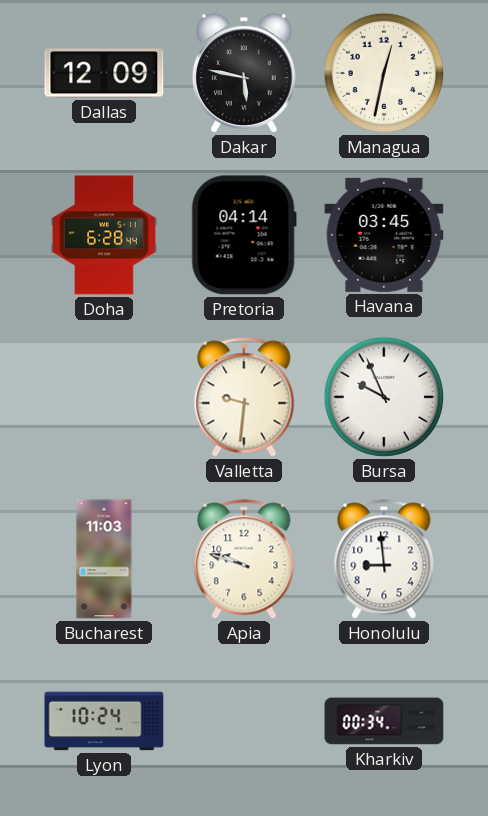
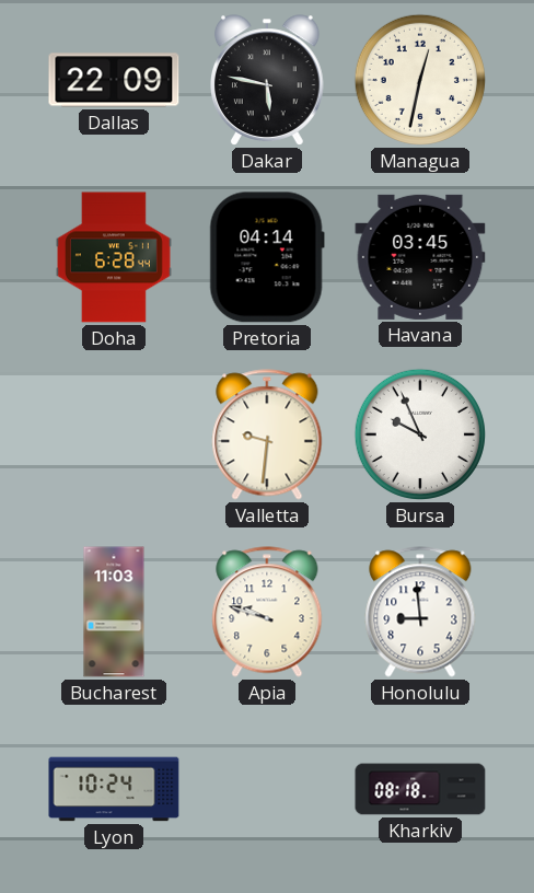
Dallas: 12:09 -> 22:09 (114, 80)
Kharkiv: 00:34 -> 08:18 (420, 789)
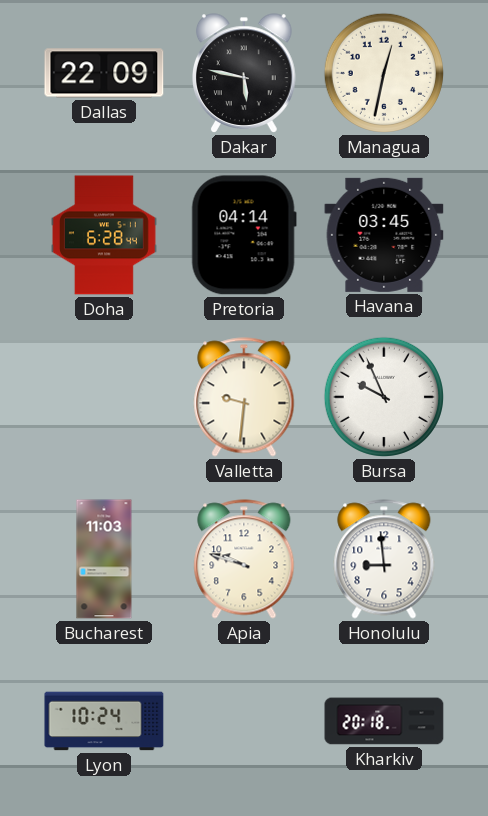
Kharkiv: 08:18 -> 20:18 (384, 721)
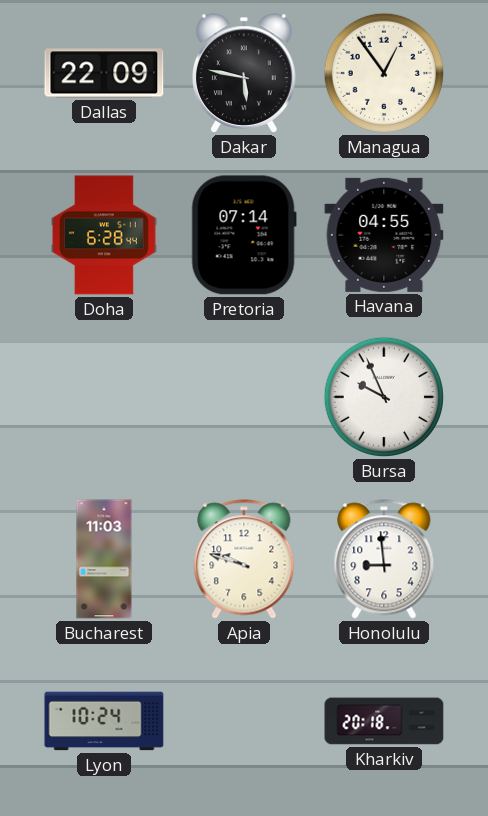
Managua: 12:32 -> 12:54 (384, 73)
Pretoria: 04:14 -> 07:14 (244, 235)
Havana: 03:45 -> 04:55 (384, 235)
Valletta: 9:31 -> none (244, 397)
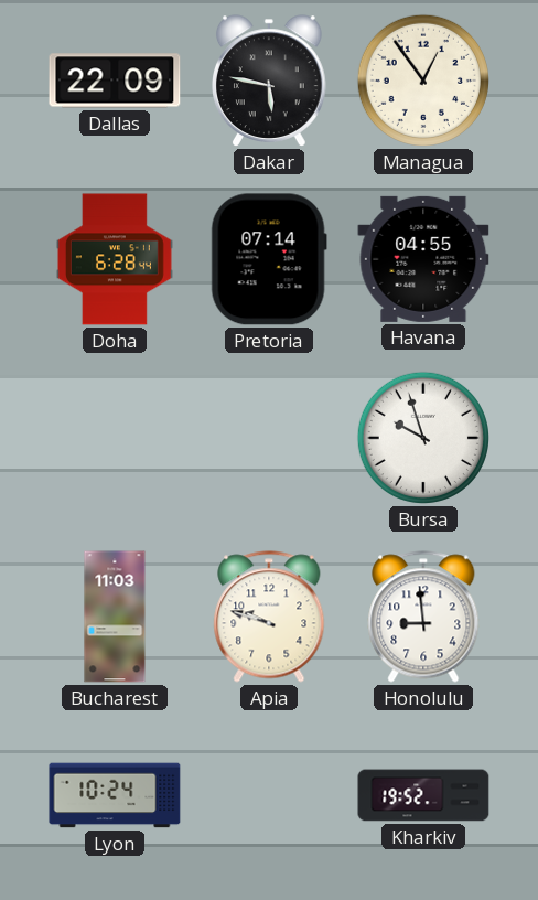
Bursa: 9:56 -> 9:57 (423, 438)
Kharkiv: 20:18 -> 19:52 (423, 795)
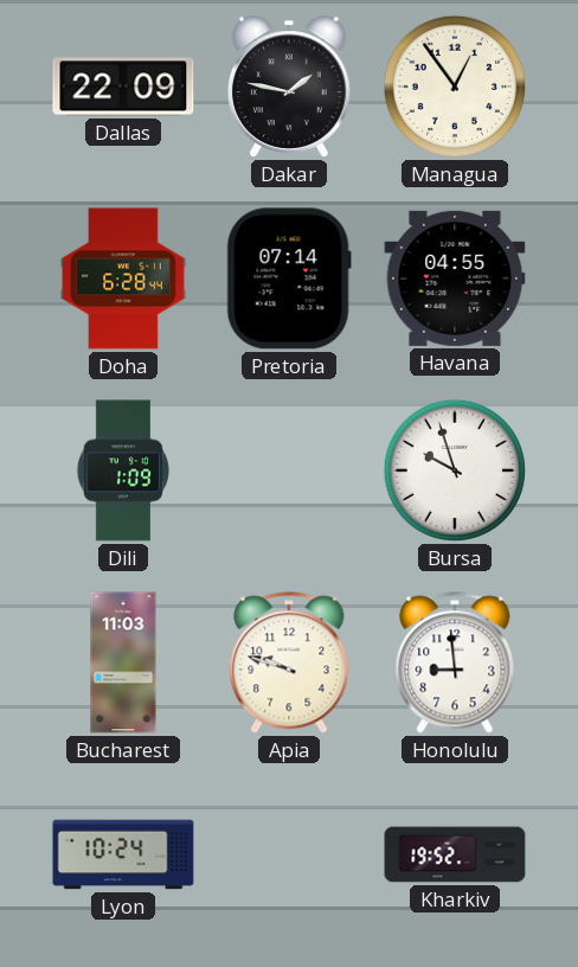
Dakar: 5:47 -> 1:47 (290, 87)
Dili: none -> 1:09 (123, 470)
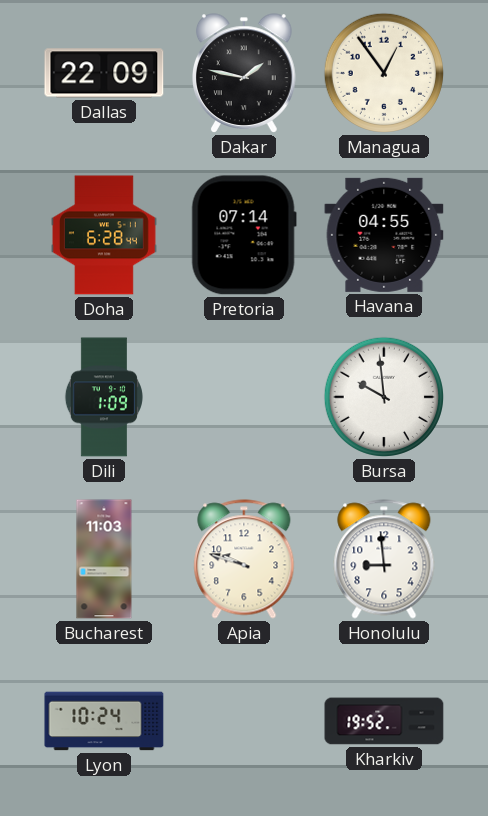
Bursa: 9:57 -> 9:59 (384, 397)
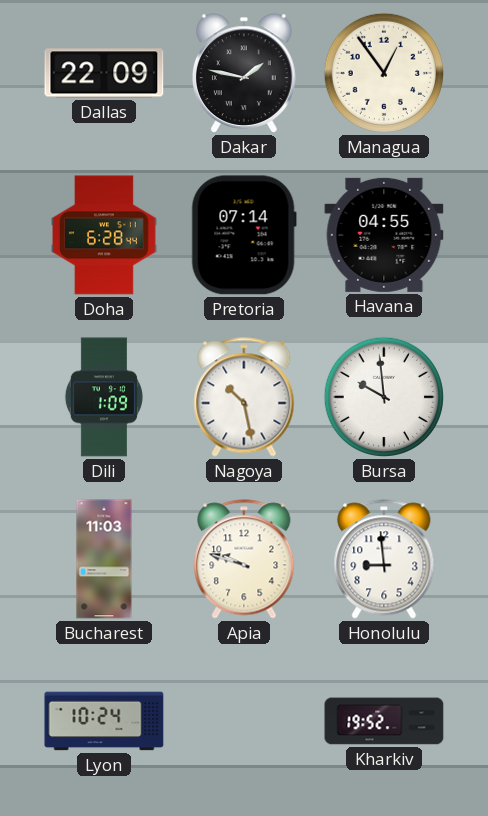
Nagoya: none -> 10:28 (244, 397)
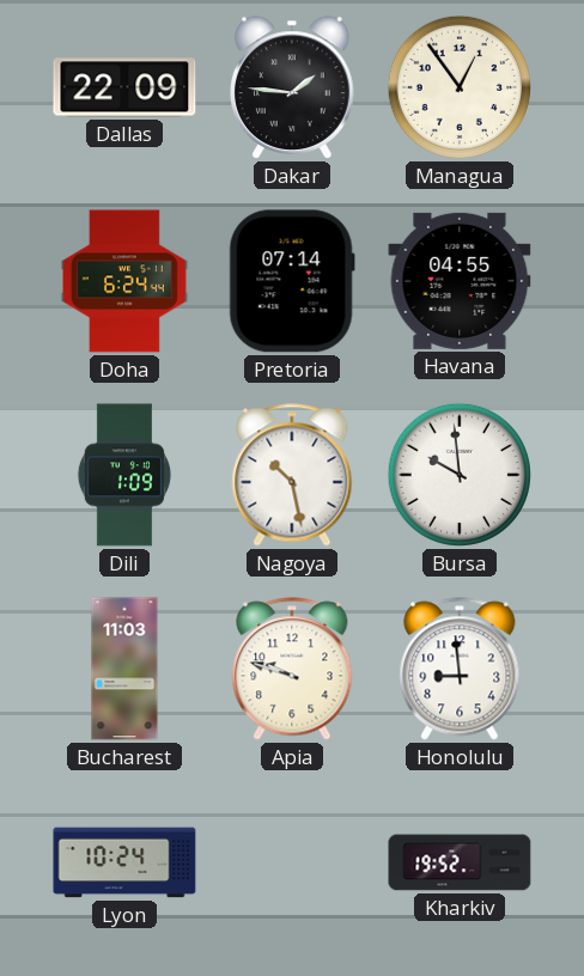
Dakar: 1:47 -> 1:46 (293, 87)
Doha: 6:28 -> 6:24 (124, 281)
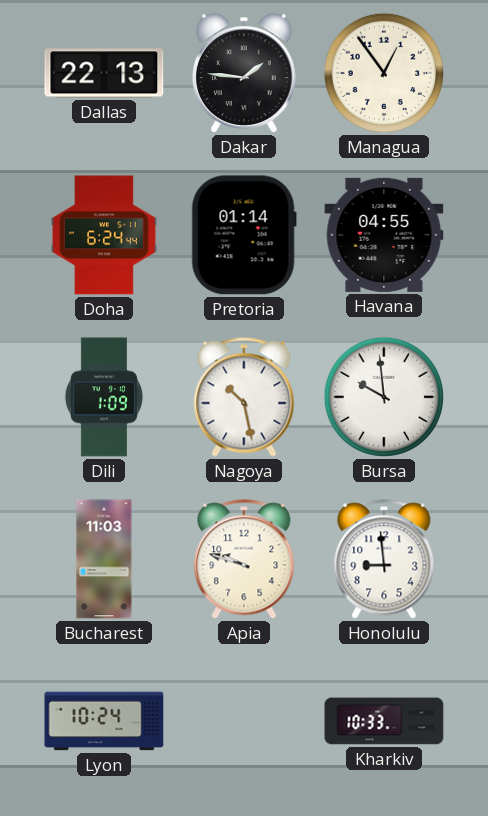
Dallas: 22:09 -> 22:13 (104, 73)
Pretoria: 07:14 -> 01:14 (244, 235)
Kharkiv: 19:52 -> 10:33 (384, 721)
